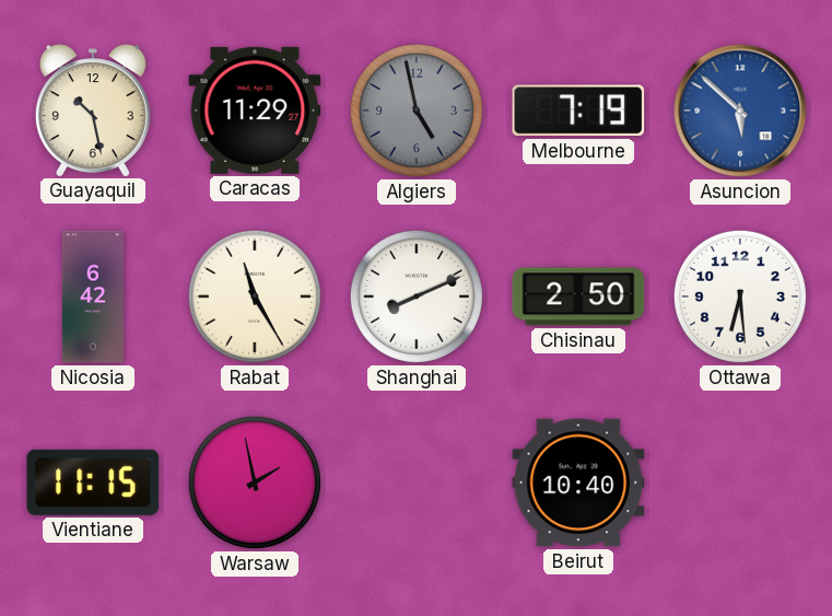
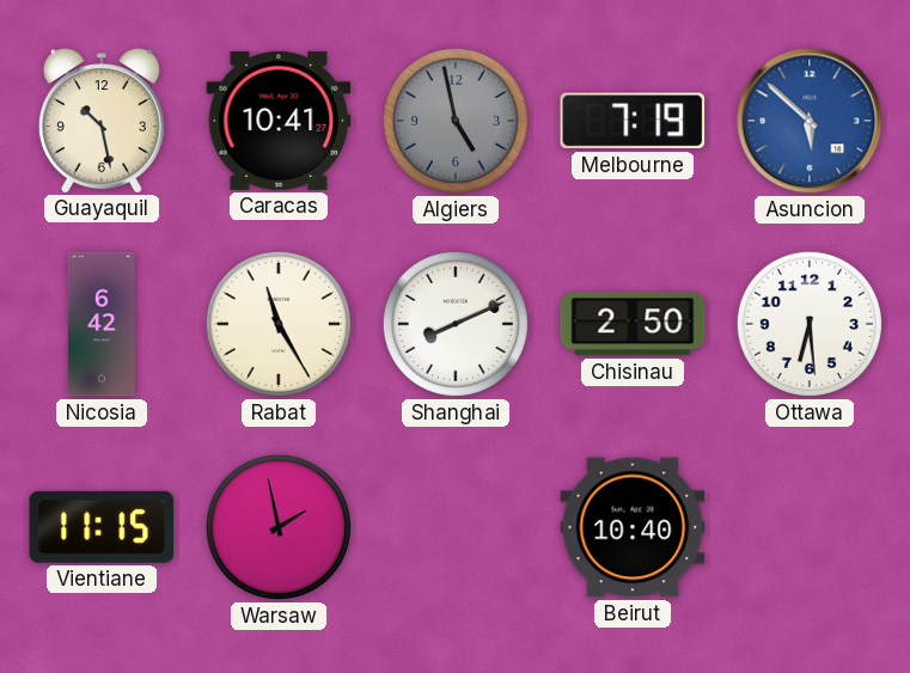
Caracas: 11:29 -> 10:41 (279, 121)
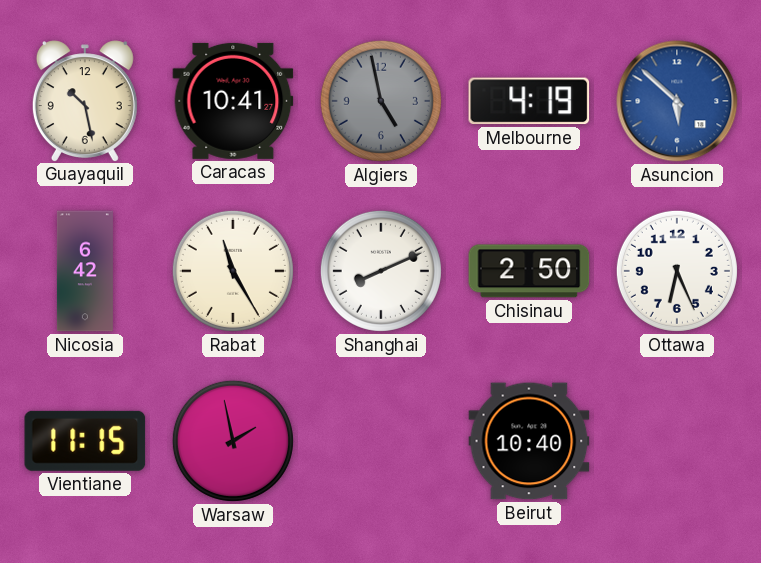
Melbourne: 7:19 -> 4:19 (529, 101)
Ottawa: 6:29 -> 6:26 (677, 271)
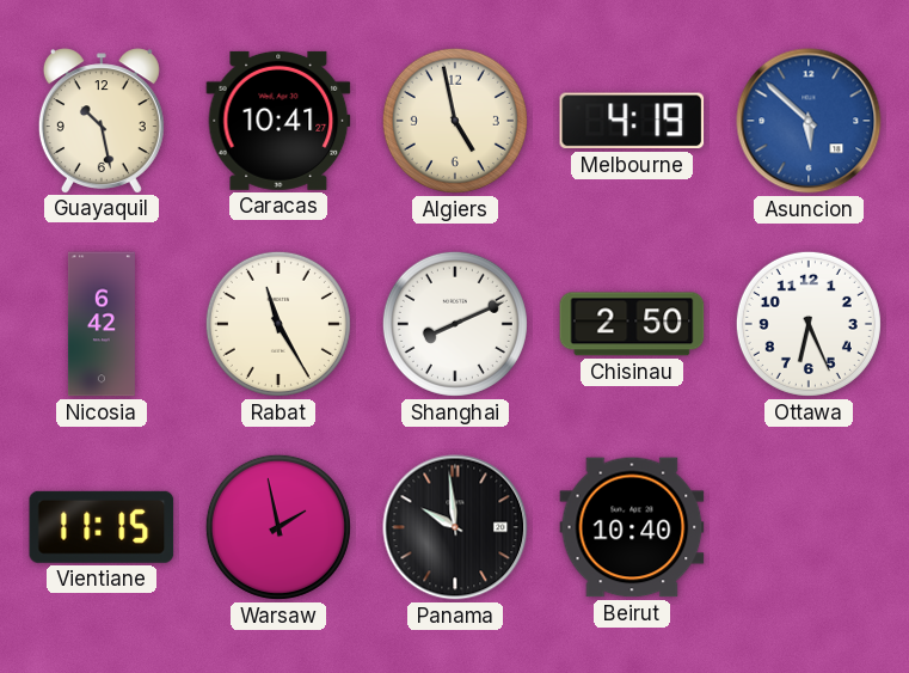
Algiers dial: grey -> cream (455, 121)
Panama: none -> 9:59 (455, 527)
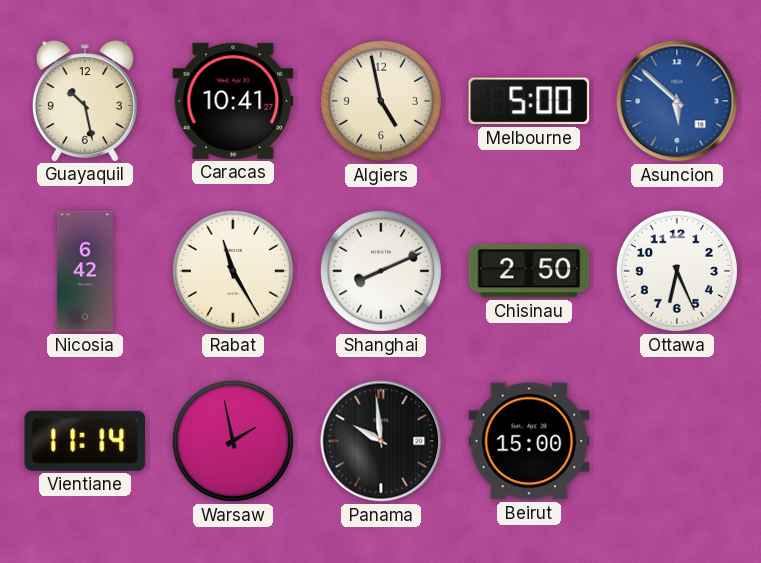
Melbourne: 4:19 -> 5:00 (529, 101)
Vientiane: 11:15 -> 11:14 (85, 441)
Beirut: 10:40 -> 15:00 (529, 441)
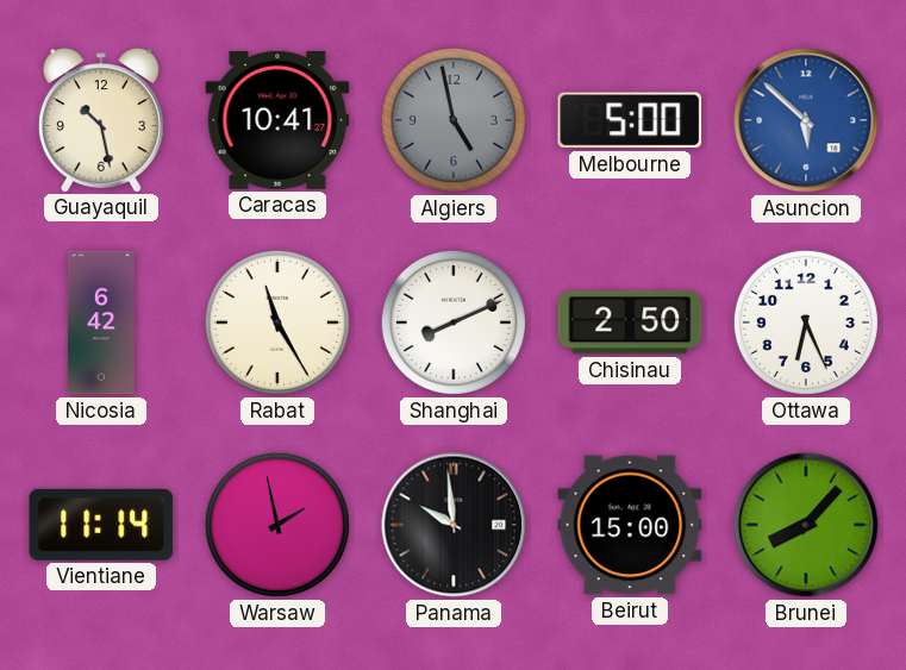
Algiers dial: cream -> grey (454, 120)
Brunei: none -> 8:07 (806, 525)
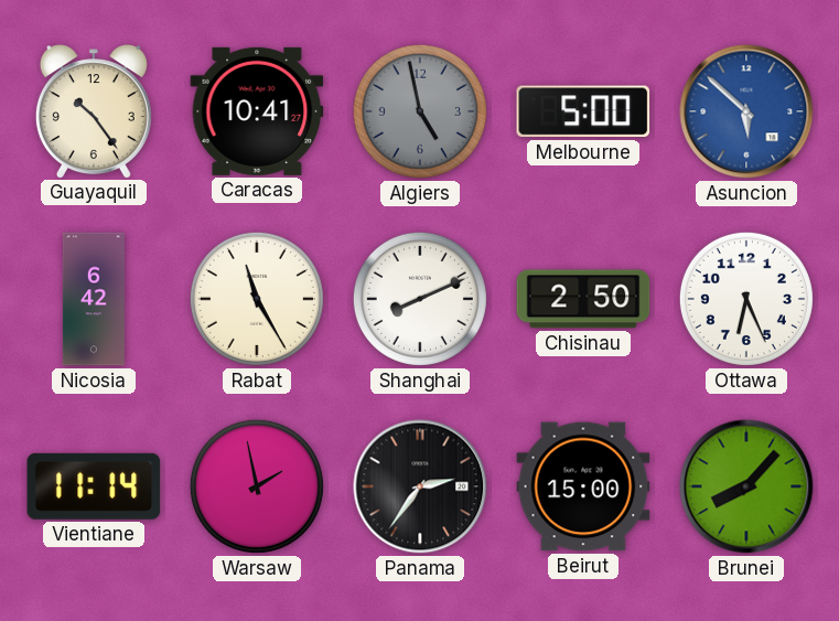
Guayaquil: 10:28 -> 10:24 (94, 111)
Panama: 9:59 -> 2:36 (420, 486)
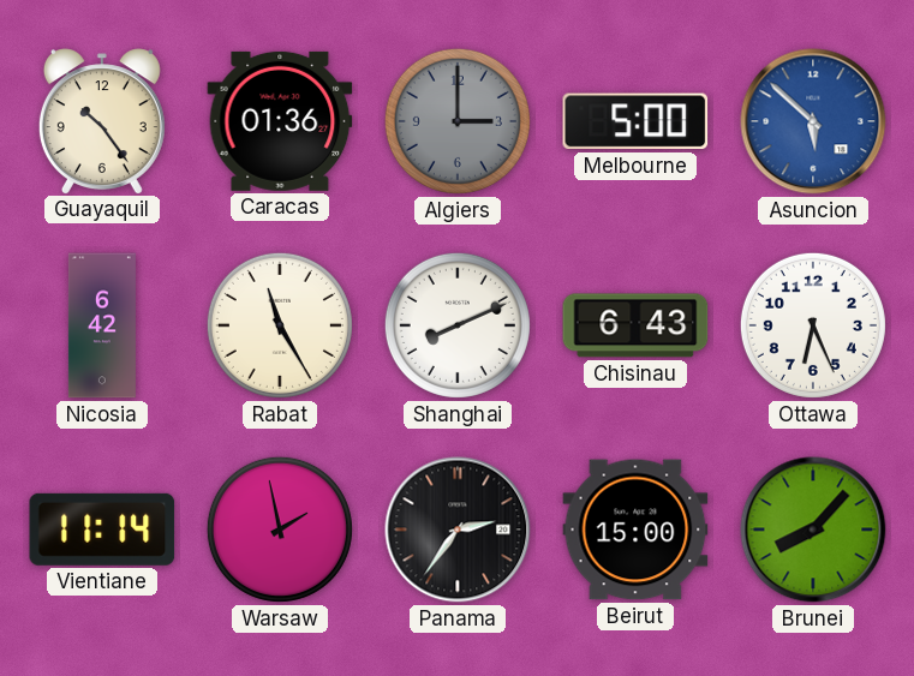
Caracas: 10:41 -> 01:36 (280, 121)
Algiers: 4:58 -> 3:00 (458, 121)
Chisinau: 2:50 -> 6:43 (635, 325)
